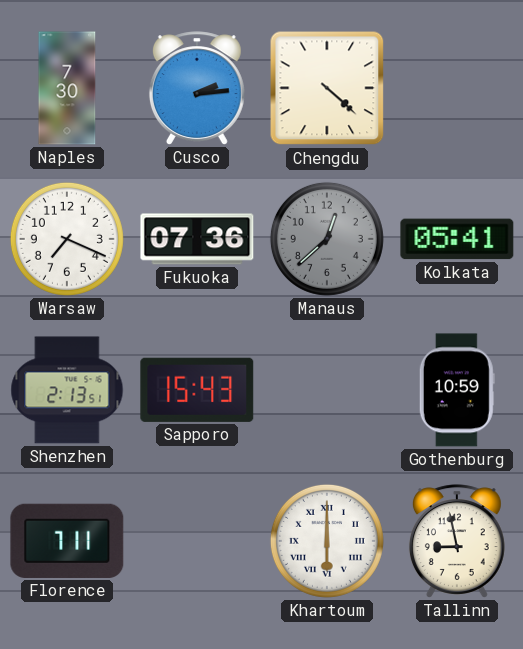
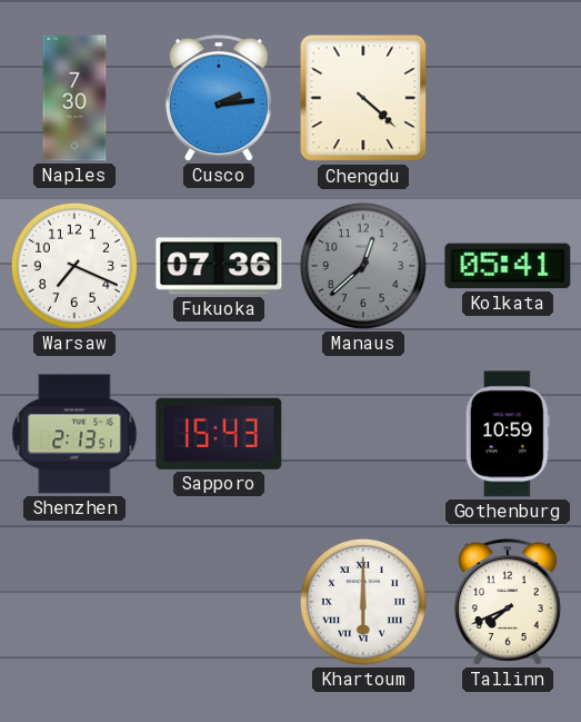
Florence: 7:11 -> none (67, 541)
Tallinn: 8:58 -> 7:41 (508, 602)
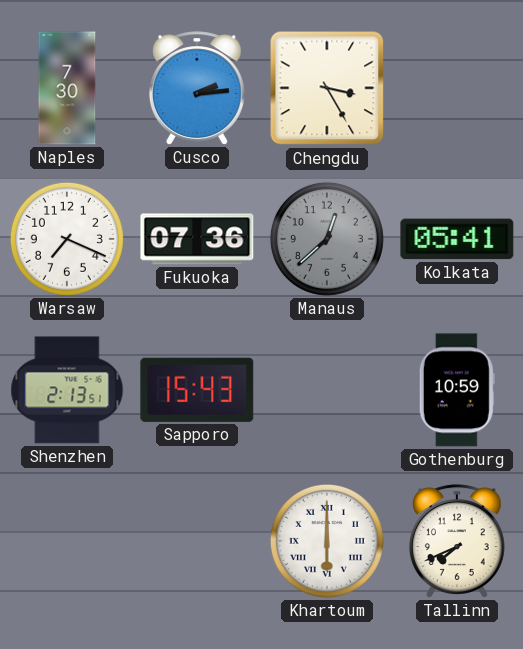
Chengdu: 4:22 -> 3:25 (327, 88)
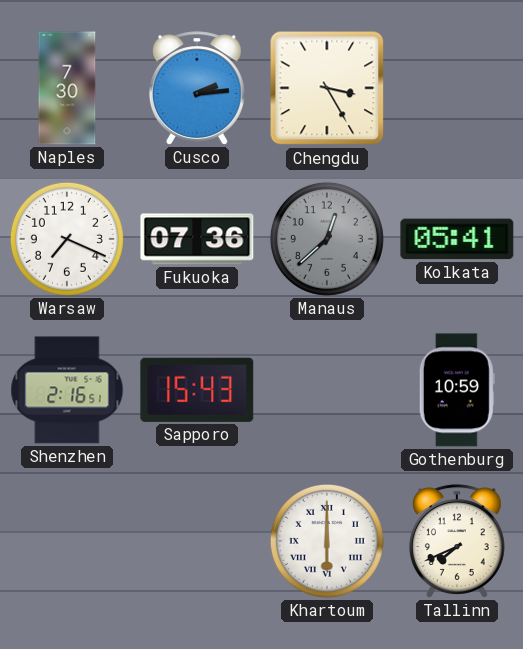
Shenzhen: 2:13 -> 2:16 (67, 390)
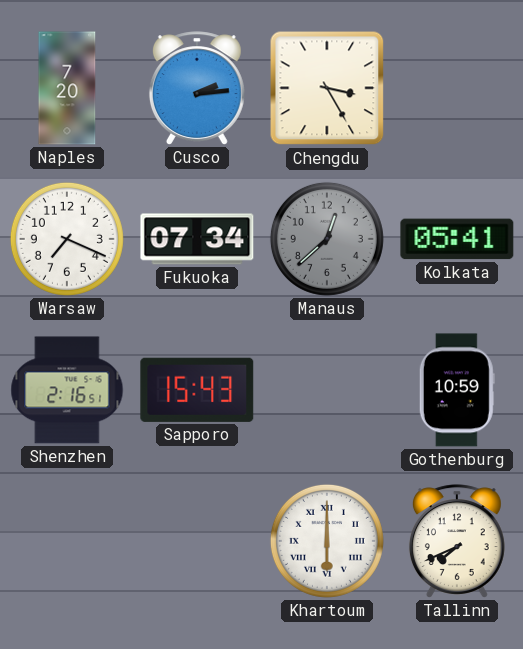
Naples: 7:30 -> 7:20 (67, 88)
Fukuoka: 07:36 -> 07:34 (197, 239)
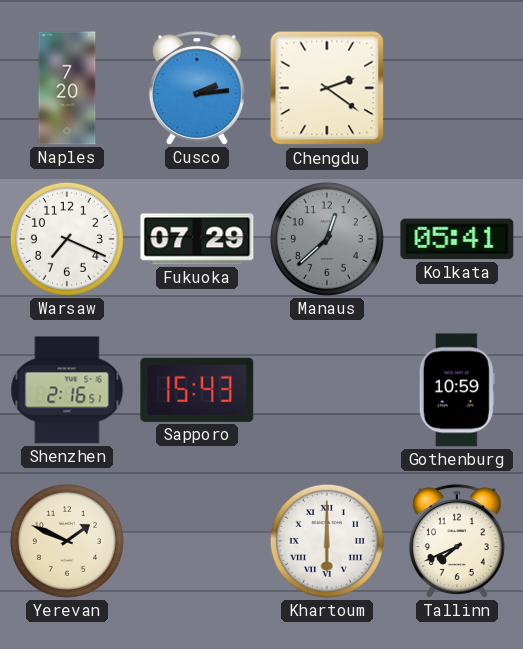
Chengdu: 3:25 -> 2:21 (327, 88)
Fukuoka: 07:34 -> 07:29 (197, 239)
Yerevan: none -> 1:49 (67, 541)
